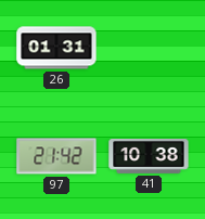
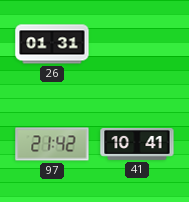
41: 10:38 -> 10:41 (137, 144)
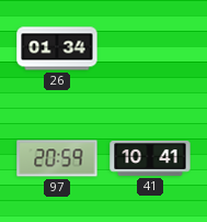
26: 01:31 -> 01:34 (57, 48)
97: 21:42 -> 20:59 (57, 158)
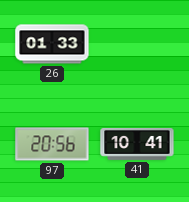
26: 01:34 -> 01:33 (52, 44)
97: 20:59 -> 20:56 (52, 144)
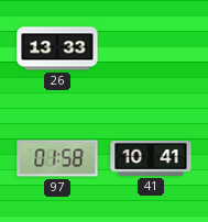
26: 01:33 -> 13:33 (57, 48)
97: 20:56 -> 01:58 (57, 158)
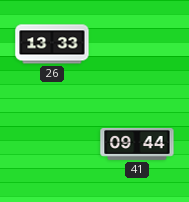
97: 01:58 -> none (57, 158)
41: 10:41 -> 09:44 (137, 144)
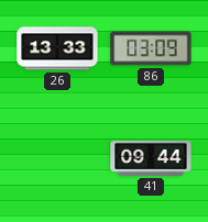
86: none -> 03:09 (151, 48)
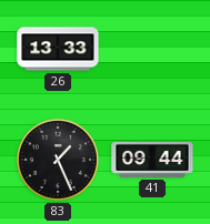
86: 03:09 -> none (151, 48)
83: none -> 1:26 (58, 160)
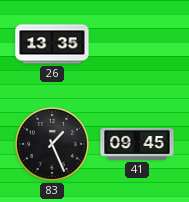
26: 13:33 -> 13:35 (52, 44)
41: 09:44 -> 09:45 (137, 144)
